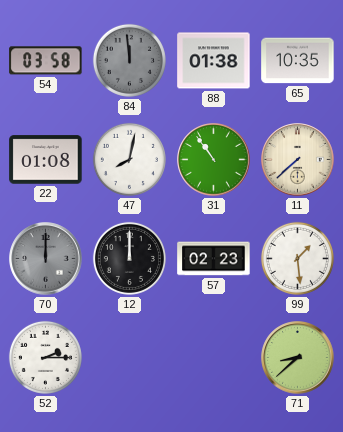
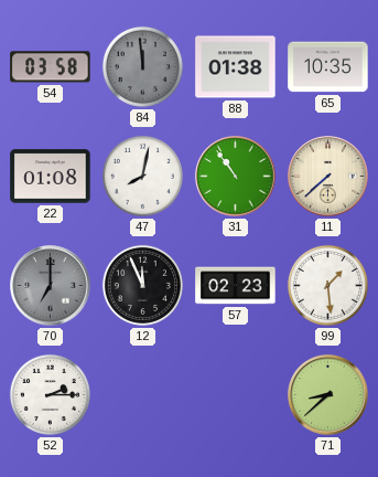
70: 12:00 -> 7:00 (51, 286)
12: 12:00 -> 11:56 (142, 285)
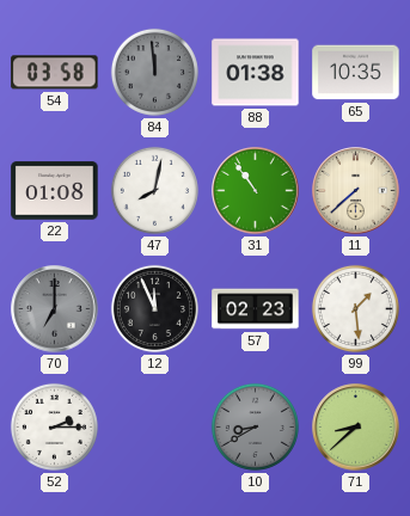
10: none -> 8:40 (255, 426)
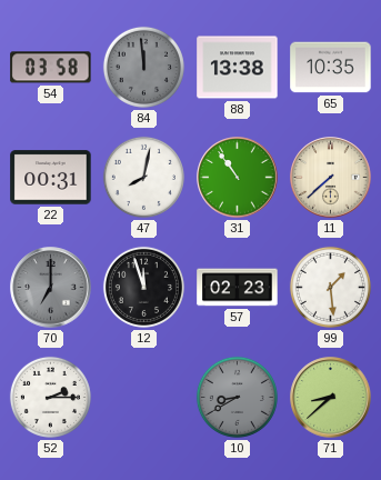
88: 01:38 -> 13:38 (238, 68)
22: 01:08 -> 00:31 (51, 178)
12: 11:56 -> 11:57 (143, 287)
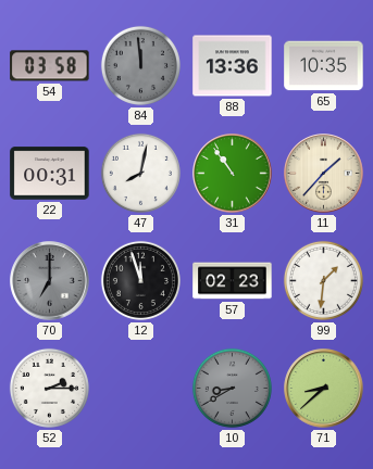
88: 13:38 -> 13:36 (233, 66)
11: 7:38 -> 1:37 (324, 174)
99: 1:29 -> 1:31 (323, 280)
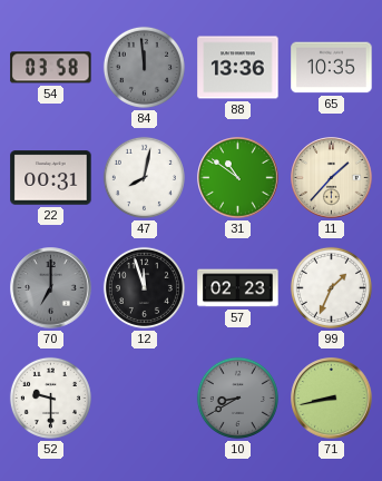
31: 10:54 -> 10:51 (238, 178)
99: 1:31 -> 1:34 (331, 287)
52: 2:15 -> 9:30 (50, 397)
71: 8:38 -> 8:43 (332, 399)
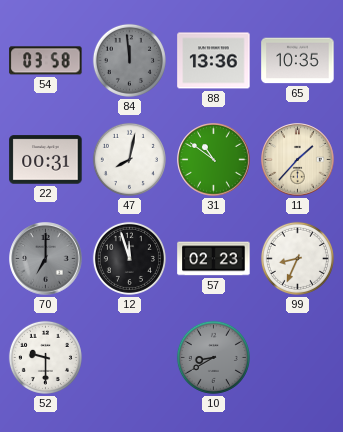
99: 1:34 -> 8:34 (297, 258)
71: 8:43 -> none (332, 399)
